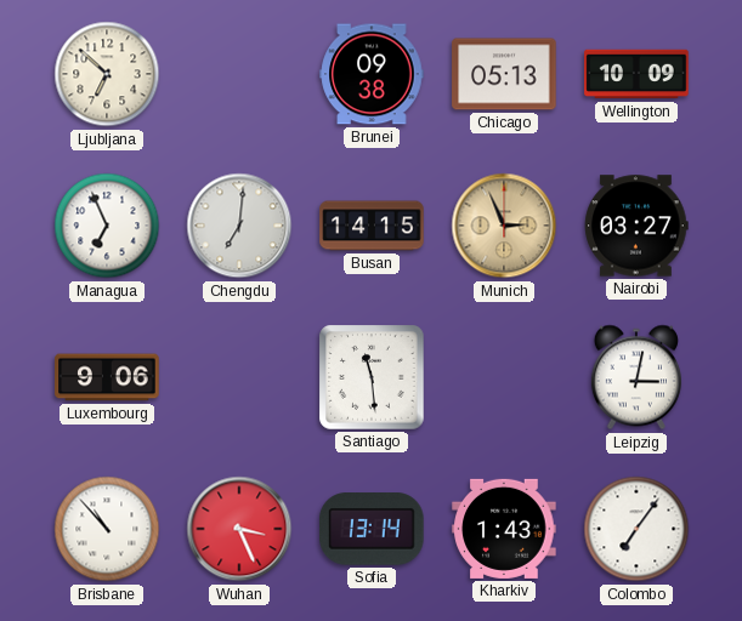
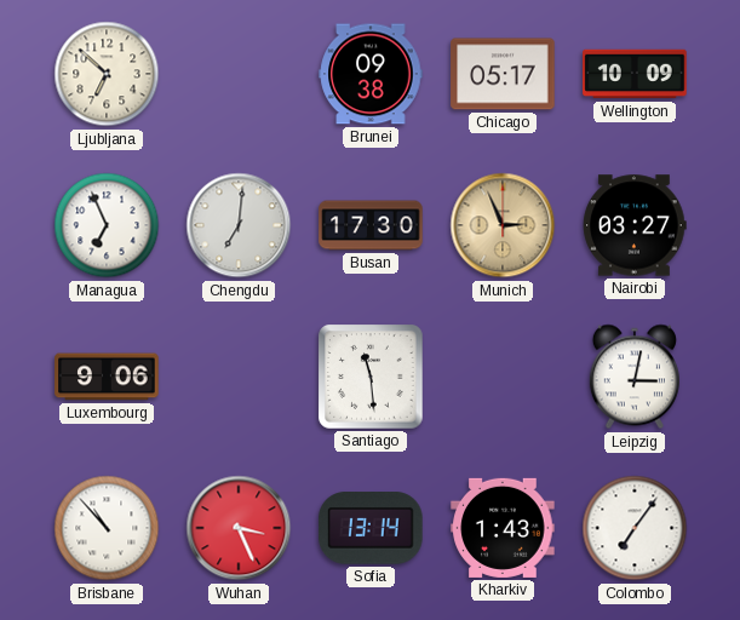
Chicago: 05:13 -> 05:17 (503, 74)
Busan: 14:15 -> 17:30 (371, 225)
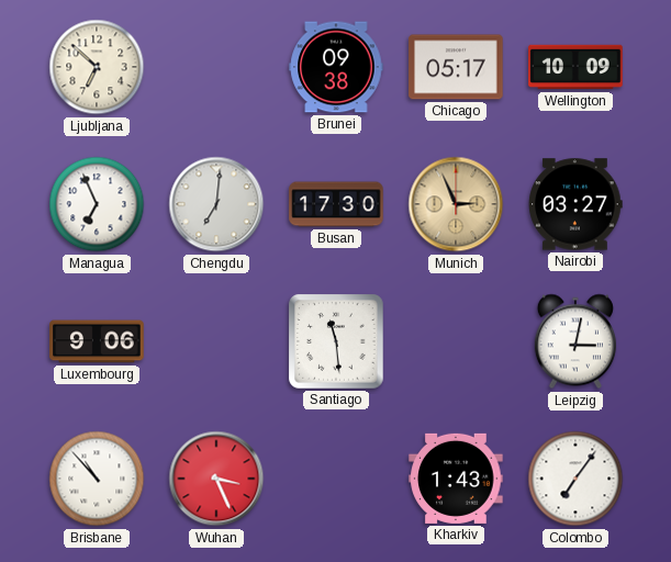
Sofia: 13:14 -> none (371, 528)
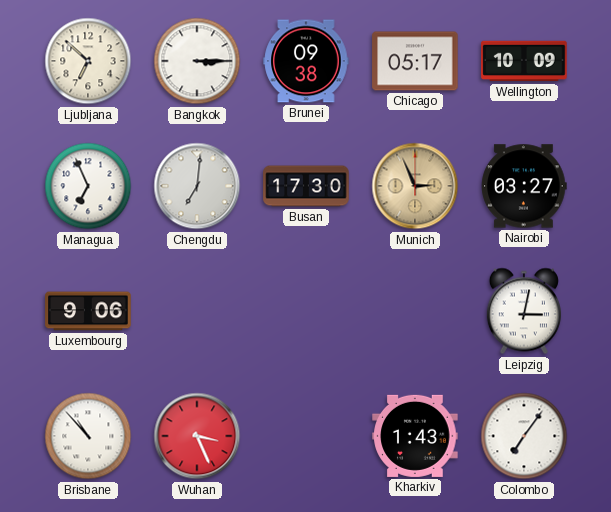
Bangkok: none -> 3:15 (197, 61)
Santiago: 11:29 -> none (336, 341)
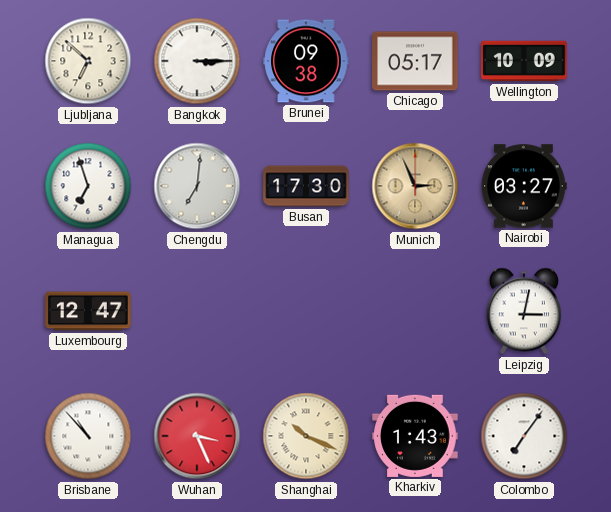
Managua: 6:56 -> 6:57 (88, 186)
Luxembourg: 9:06 -> 12:47 (88, 311)
Shanghai: none -> 10:19 (306, 436)
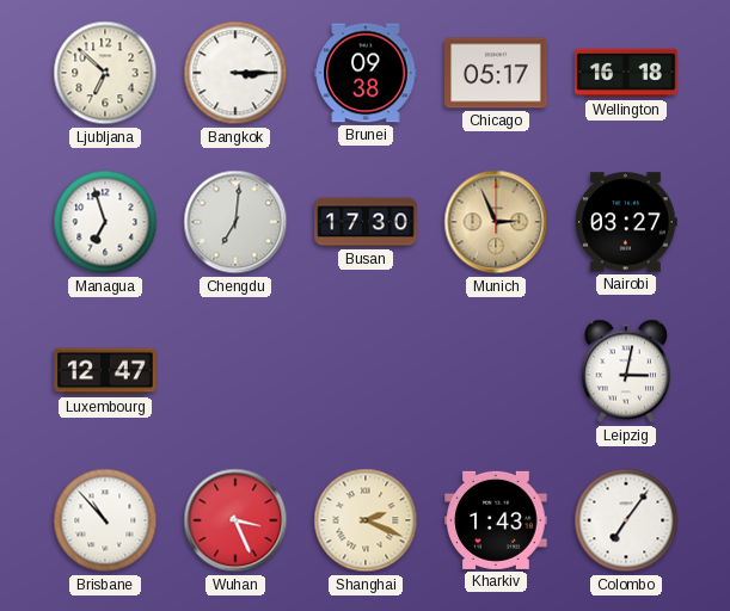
Wellington: 10:09 -> 16:18 (626, 73)
Shanghai: 10:19 -> 2:19 (366, 520)
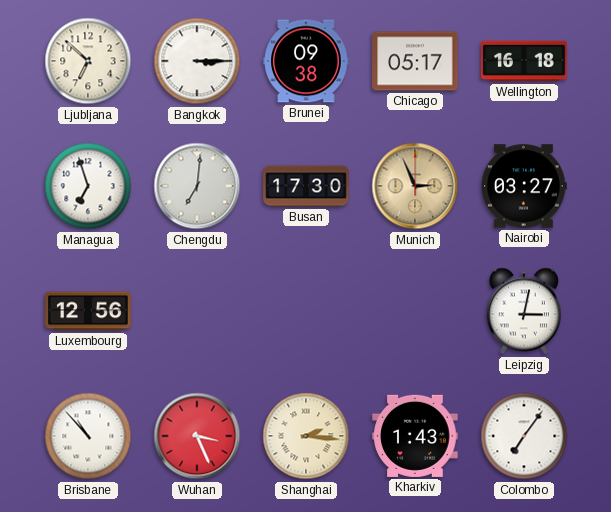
Luxembourg: 12:47 -> 12:56 (88, 311)
Shanghai: 2:19 -> 2:16 (306, 436)
